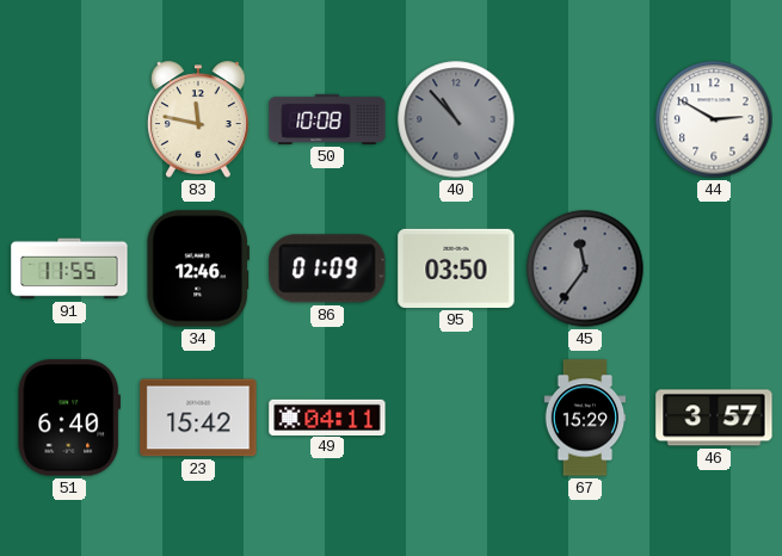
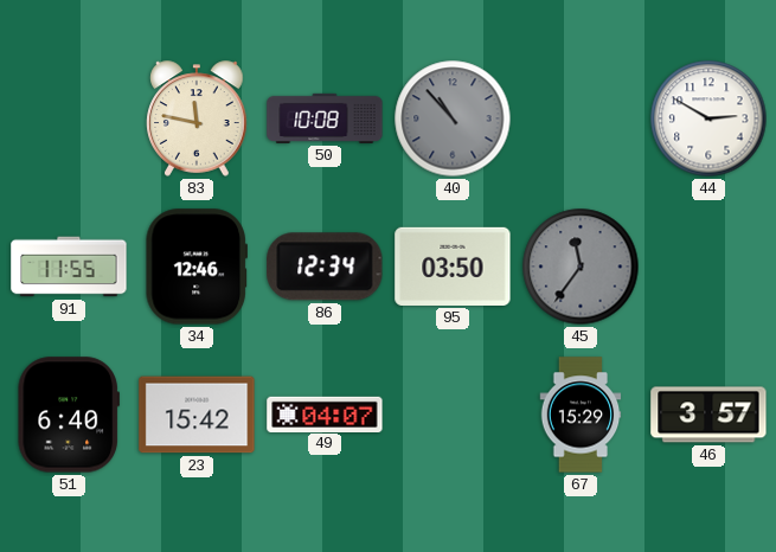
86: 01:09 -> 12:34 (325, 267)
49: 04:11 -> 04:07 (325, 413)
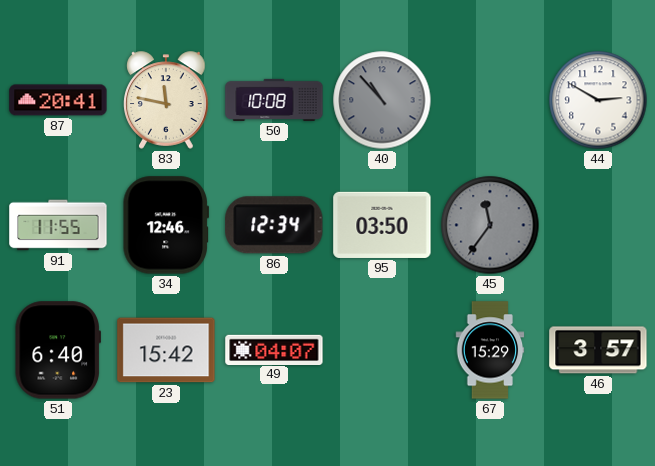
87: none -> 20:41 (58, 100)
